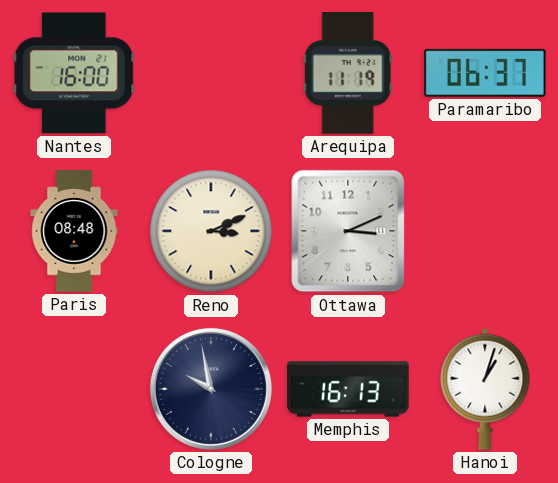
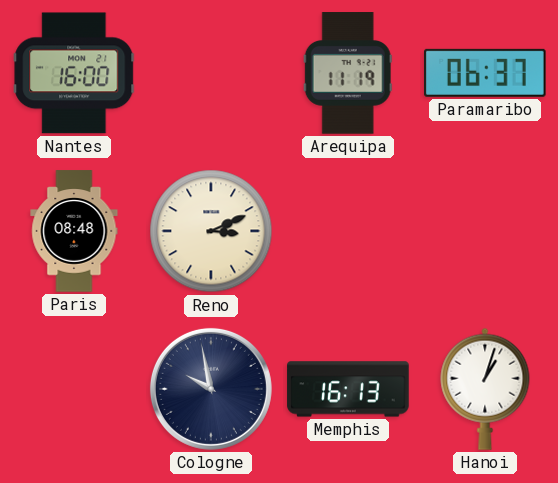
Ottawa: 3:11 -> none (348, 231)
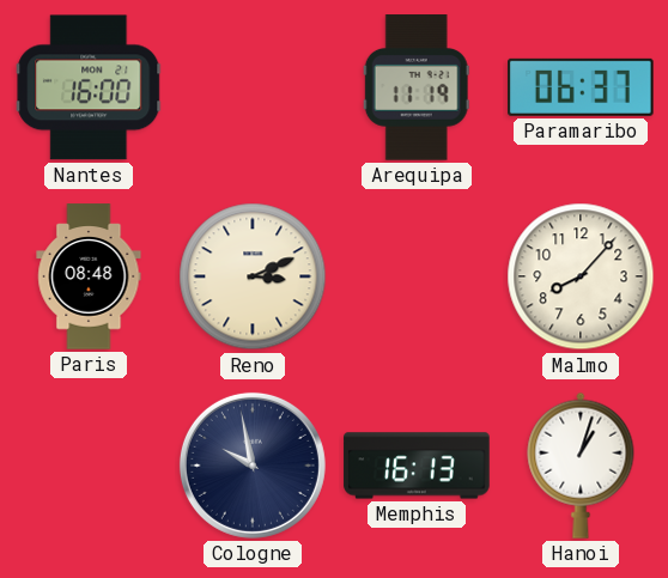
Malmo: none -> 8:07 (581, 276)
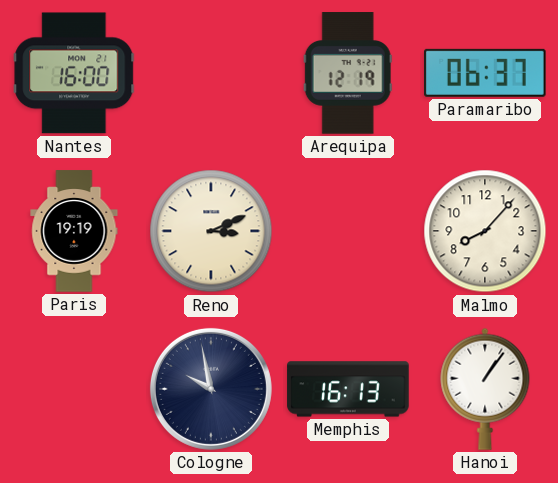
Arequipa: 11:19 -> 12:19 (348, 73)
Paris: 08:48 -> 19:19 (74, 231)
Hanoi: 1:03 -> 1:06 (485, 389)
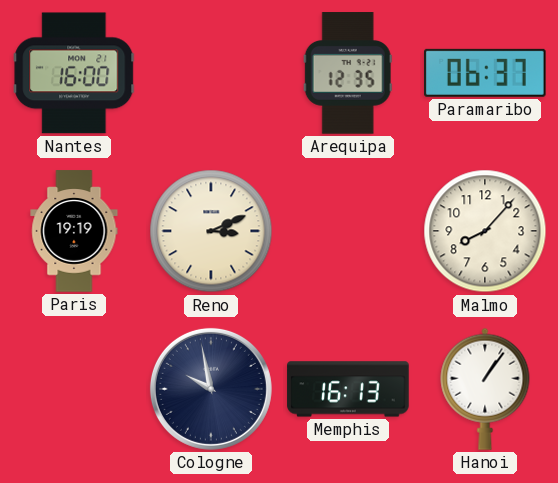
Arequipa: 12:19 -> 12:35 (348, 73)
